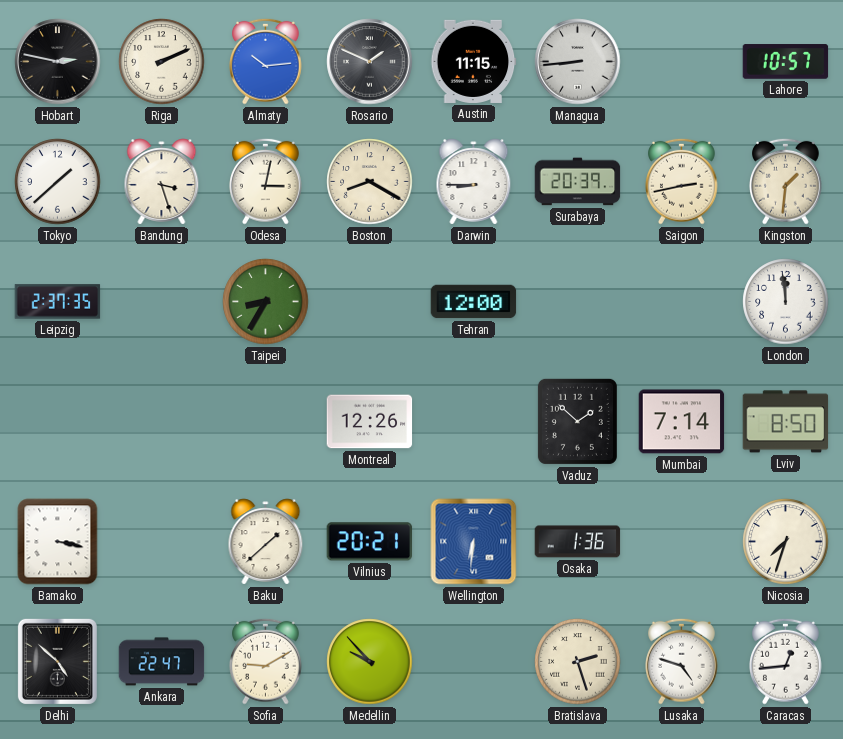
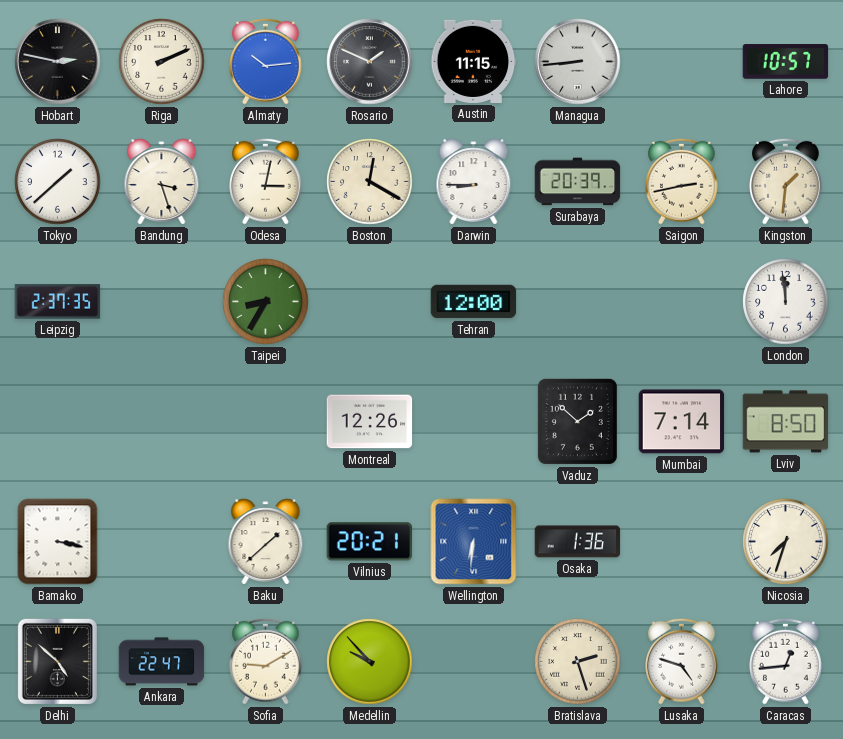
Boston: 8:20 -> 12:20 (370, 182)
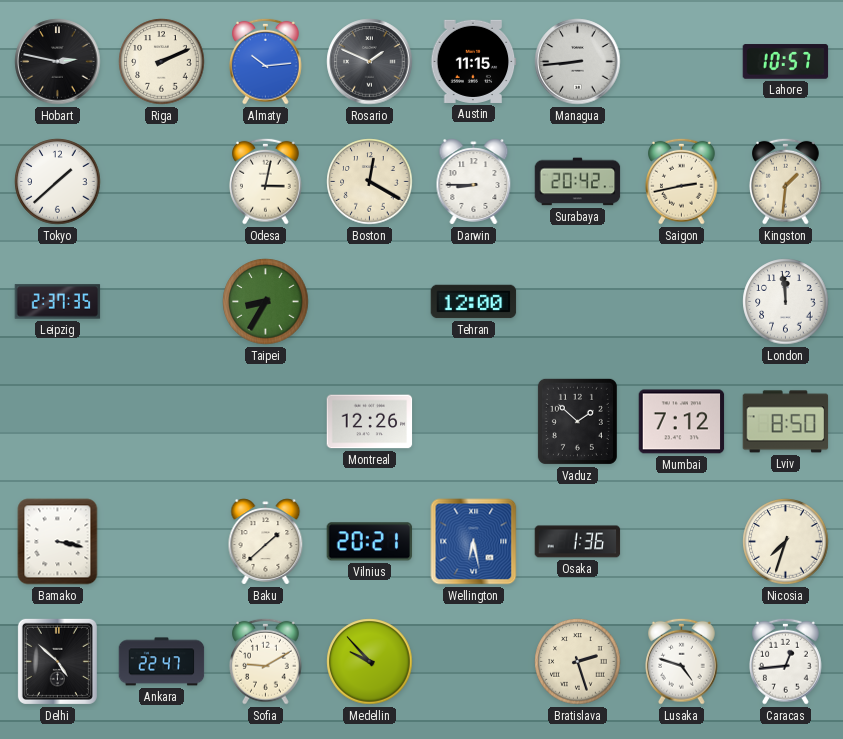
Bandung: 3:27 -> none (162, 182)
Surabaya: 20:39 -> 20:42 (578, 182)
Mumbai: 7:14 -> 7:12 (682, 422)
Wellington: 6:31 -> 6:28 (474, 542)
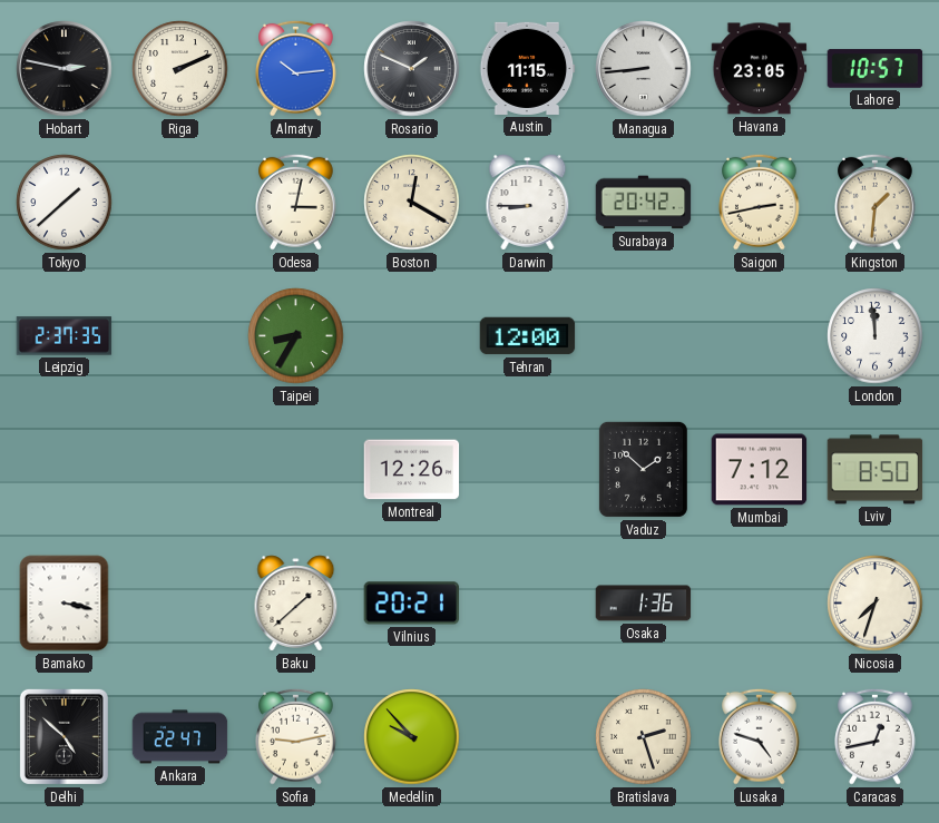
Havana: none -> 23:05 (760, 69)
Wellington: 6:28 -> none (474, 542)
Sofia: 9:10 -> 9:13 (296, 736)
Caracas: 12:44 -> 12:43 (876, 736)
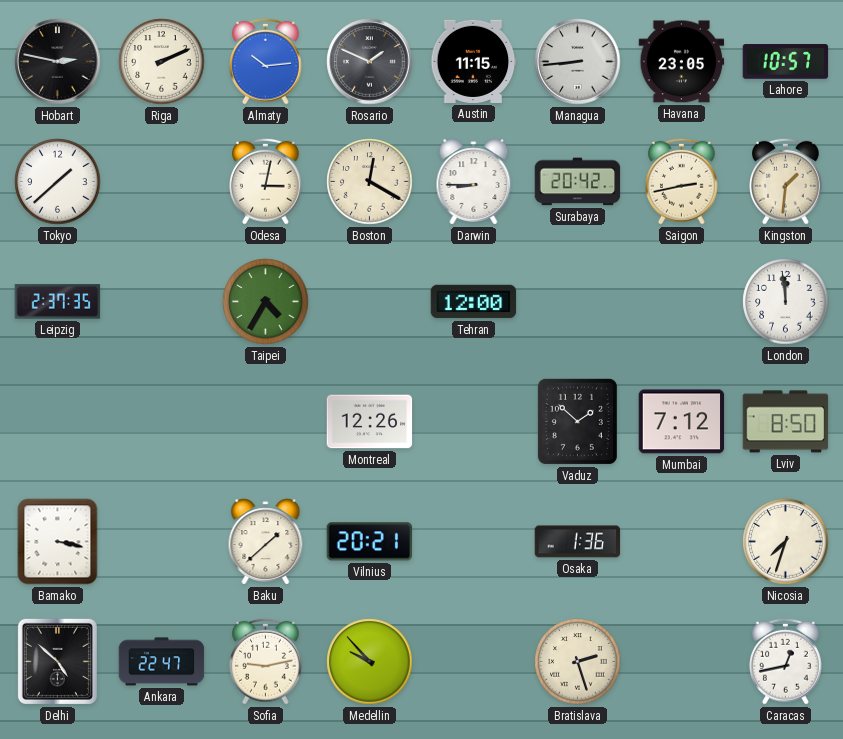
Taipei: 8:35 -> 4:35 (266, 302)
Lusaka: 4:48 -> none (760, 736)
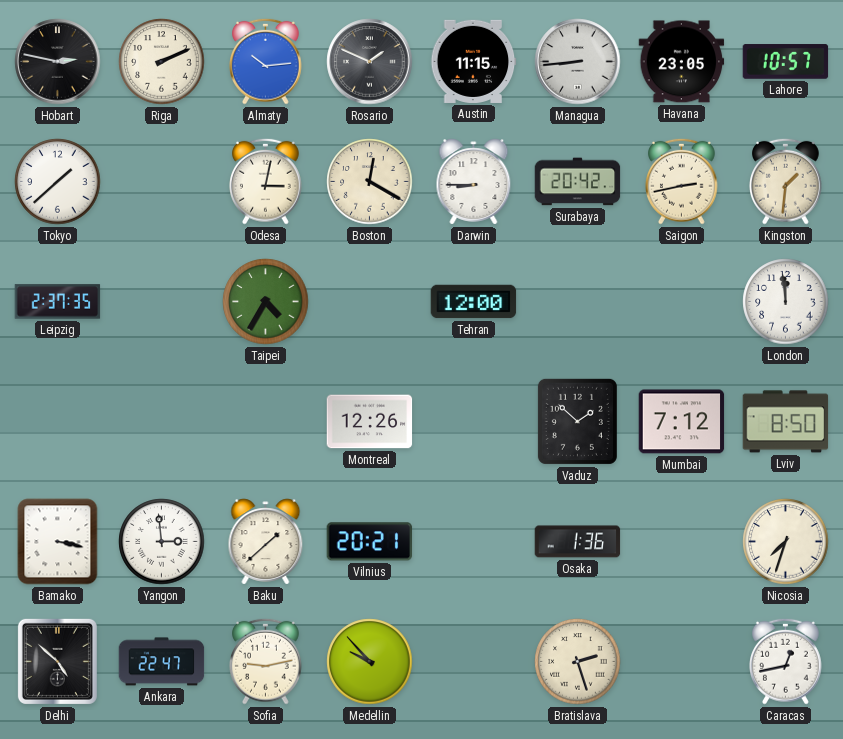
Yangon: none -> 2:59 (162, 542)
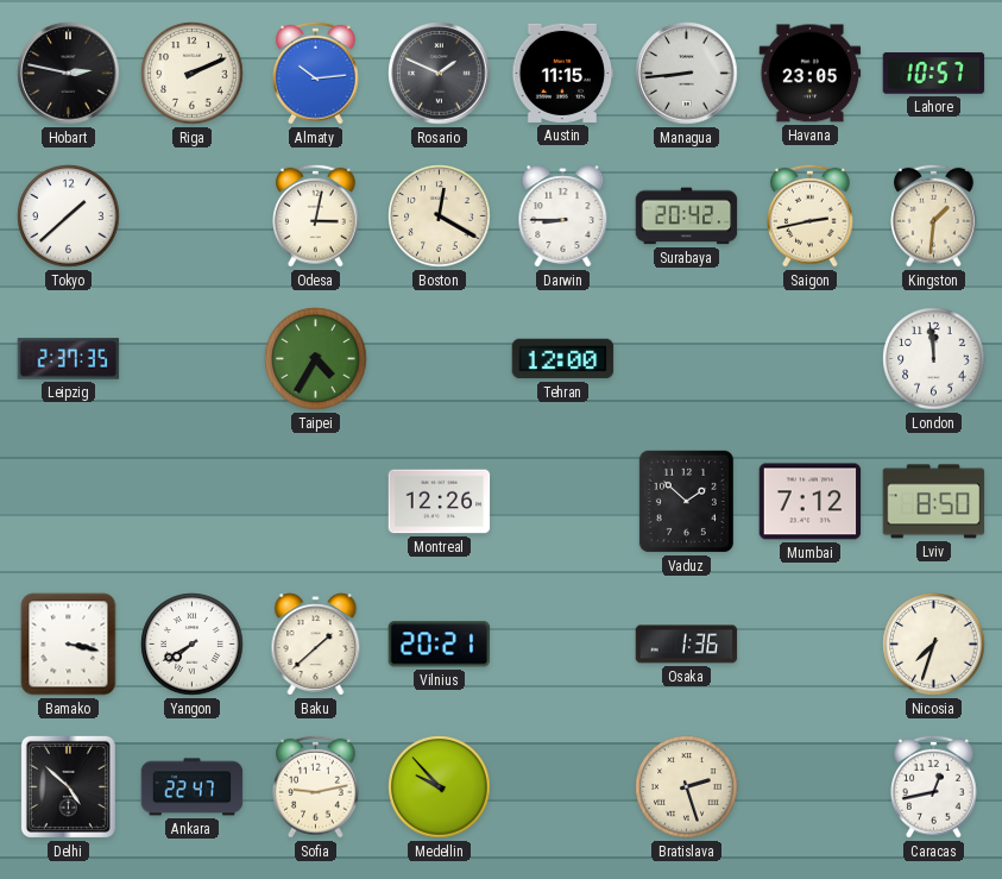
Yangon: 2:59 -> 7:40 (193, 645)
